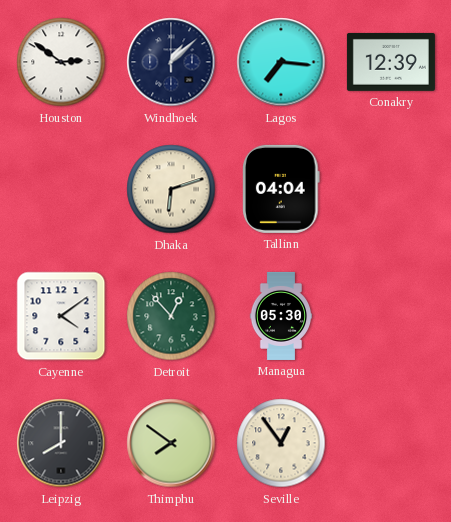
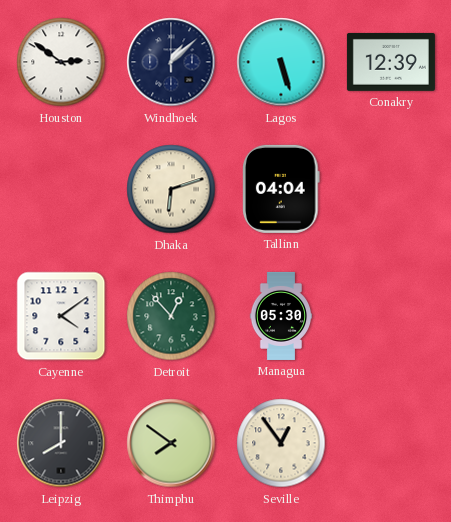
Lagos: 7:16 -> 5:27 (281, 62)
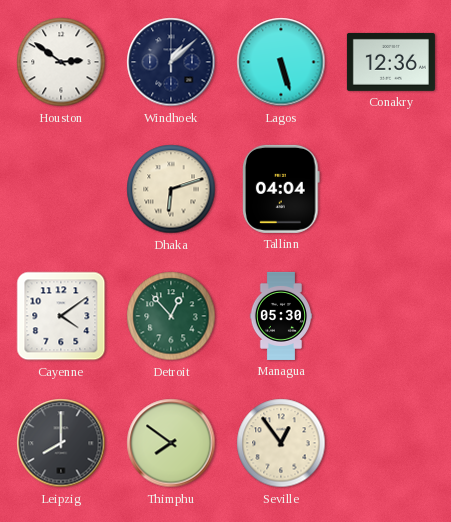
Conakry: 12:39 -> 12:36 (391, 62)
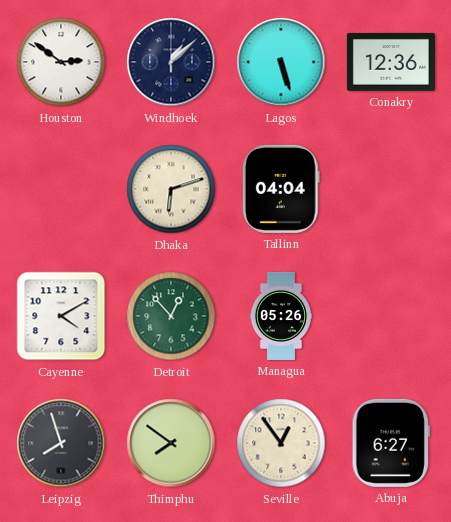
Cayenne: 4:09 -> 4:10 (61, 316)
Managua: 05:30 -> 05:26 (280, 316)
Leipzig: 8:00 -> 7:57 (61, 443)
Abuja: none -> 6:27 (391, 443)
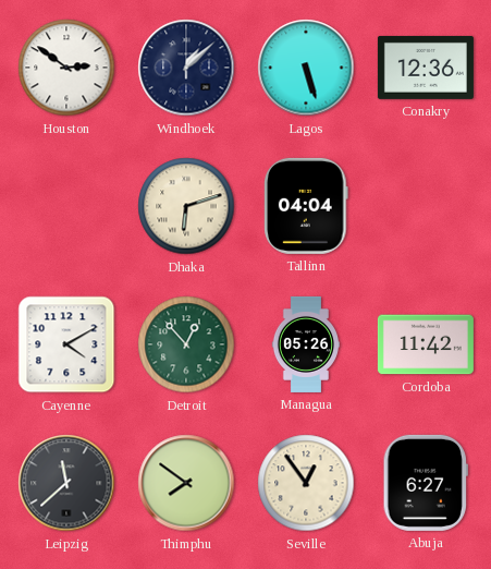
Cordoba: none -> 11:42 (426, 344)
Leipzig: 7:57 -> 11:38 (66, 483)
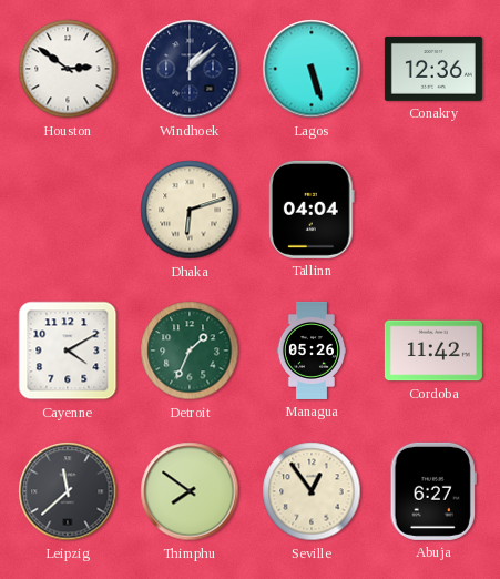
Detroit: 12:53 -> 1:34 (190, 351)
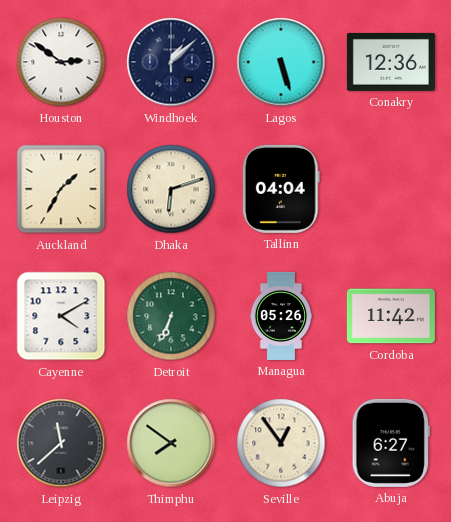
Auckland: none -> 1:35 (61, 189)
Detroit: 1:34 -> 6:34 (171, 316)
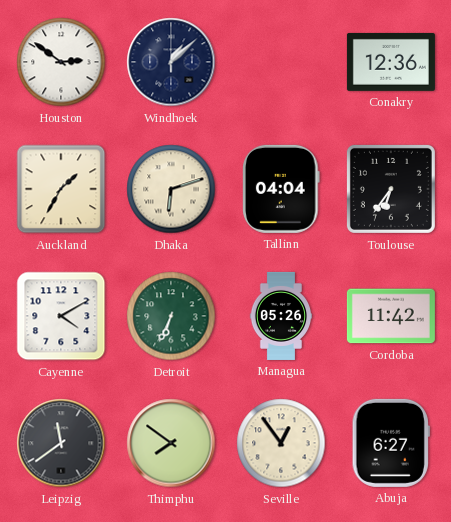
Lagos: 5:27 -> none (281, 62)
Toulouse: none -> 6:36 (391, 189)
Leipzig: 11:38 -> 11:39 (61, 443)
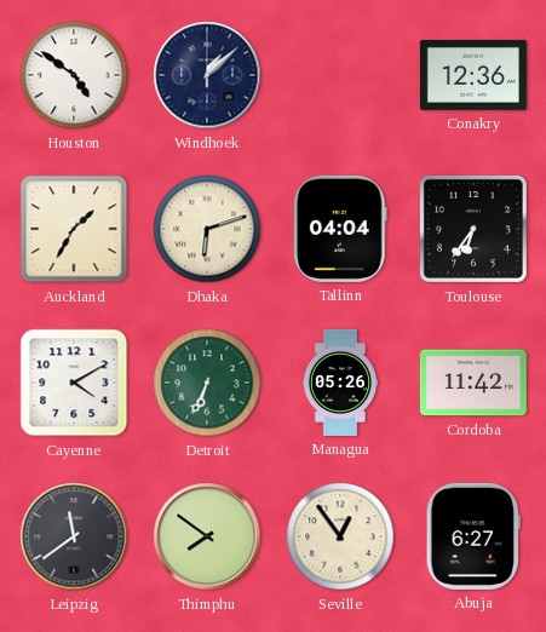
Houston: 2:51 -> 4:51 (74, 75)
